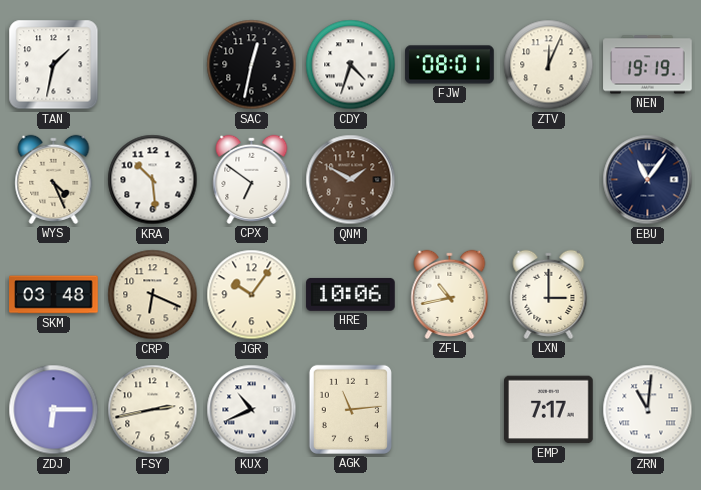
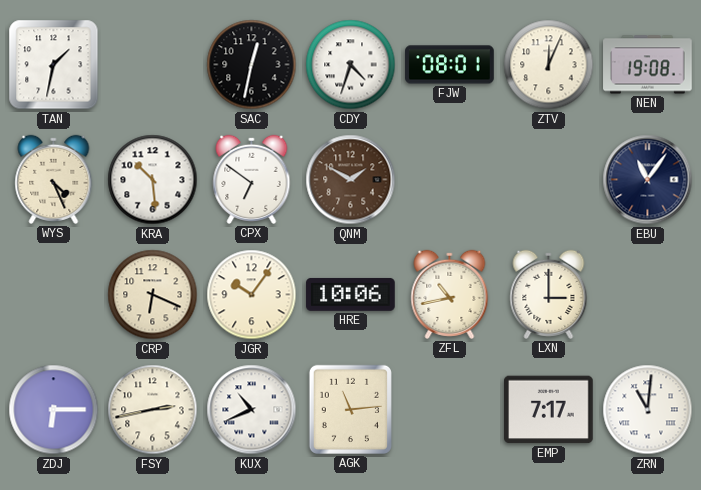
NEN: 19:19 -> 19:08 (648, 65)
SKM: 03:48 -> none (54, 295)
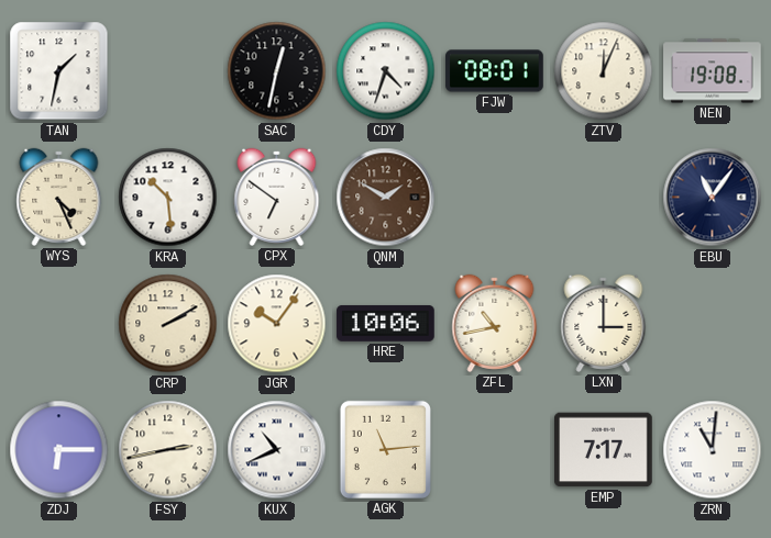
CRP: 6:19 -> 2:10 (168, 324)
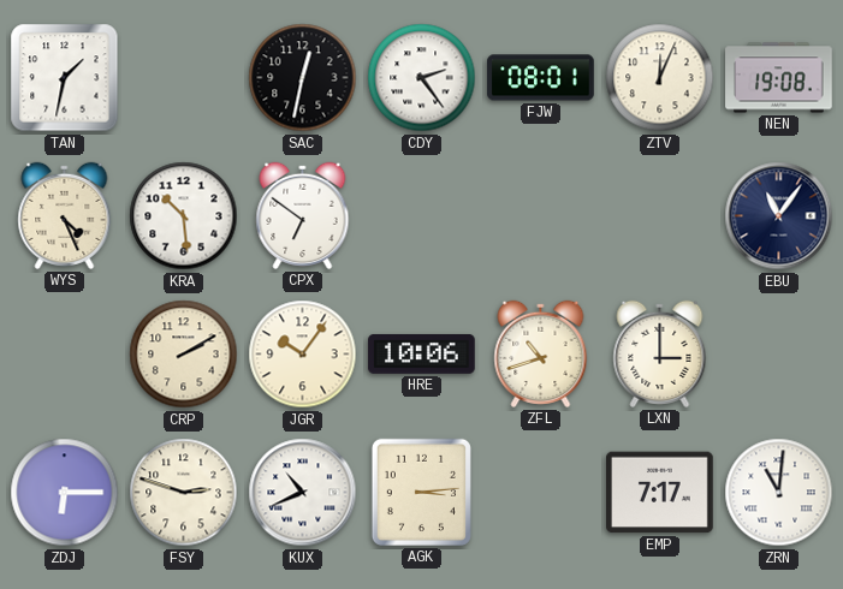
CDY: 4:33 -> 2:24 (422, 78)
QNM: 1:50 -> none (386, 198)
ZFL: 10:43 -> 10:42 (541, 353)
FSY: 2:43 -> 2:48 (184, 493)
AGK: 11:14 -> 3:14 (421, 492)
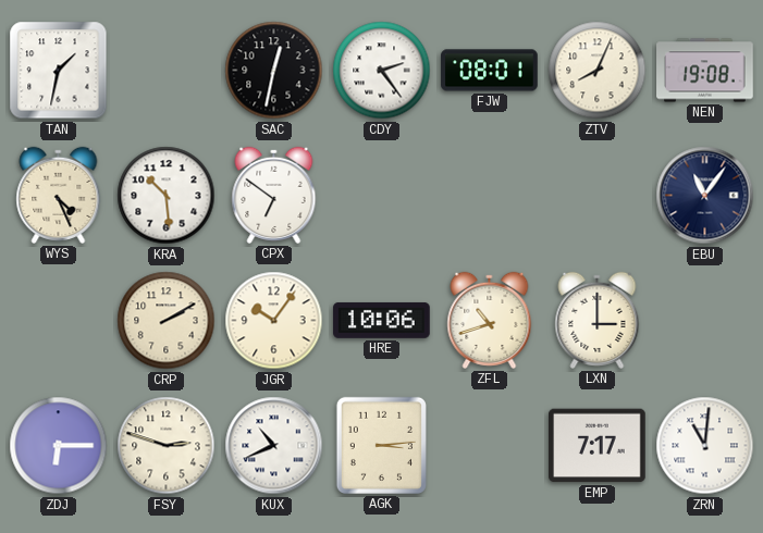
ZTV: 12:04 -> 8:04 (598, 71)
